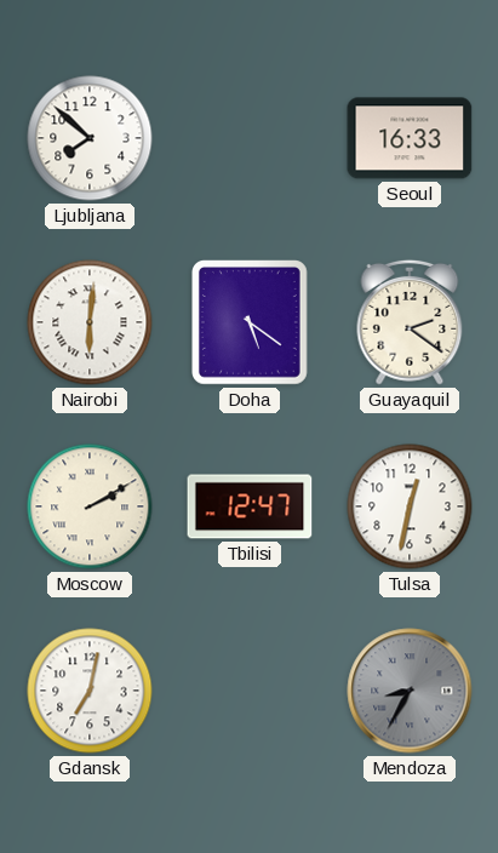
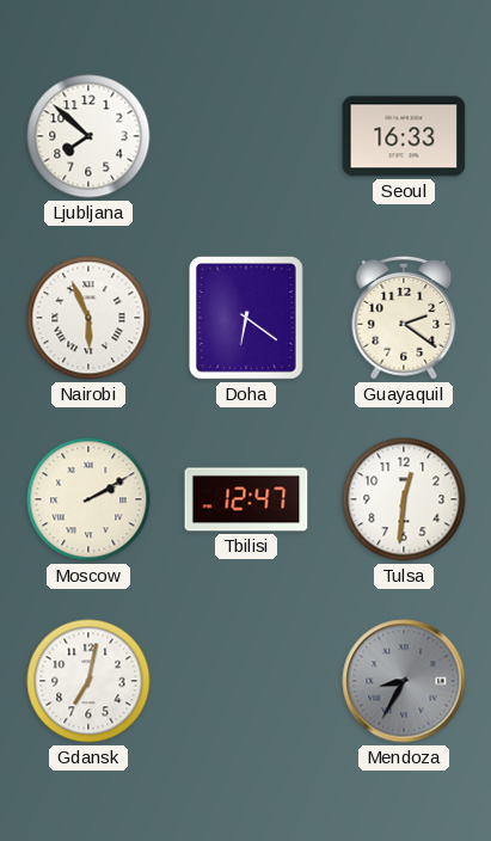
Nairobi: 6:01 -> 5:56 (88, 318)
Doha: 5:21 -> 6:21 (247, 319)
Tulsa: 12:32 -> 12:31 (404, 499)
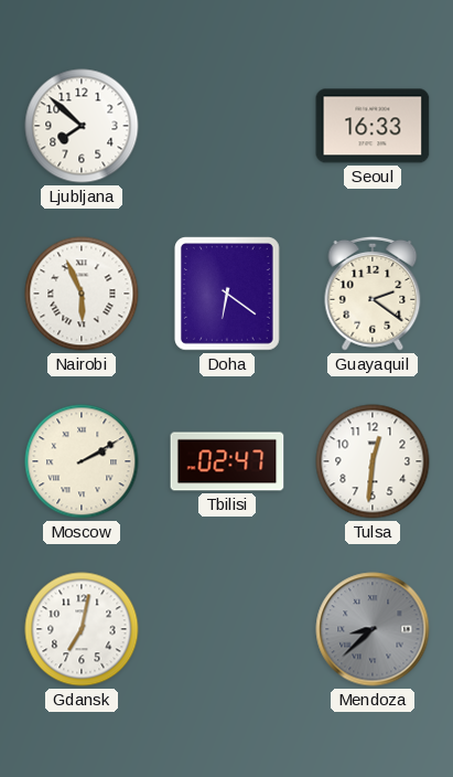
Tbilisi: 12:47 -> 02:47 (227, 461)
Mendoza: 8:35 -> 8:38 (373, 629)
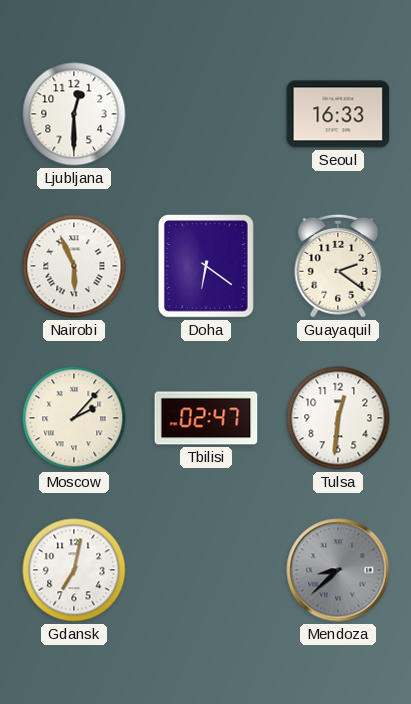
Ljubljana: 7:52 -> 12:30 (74, 114)
Moscow: 2:10 -> 2:07 (74, 418)
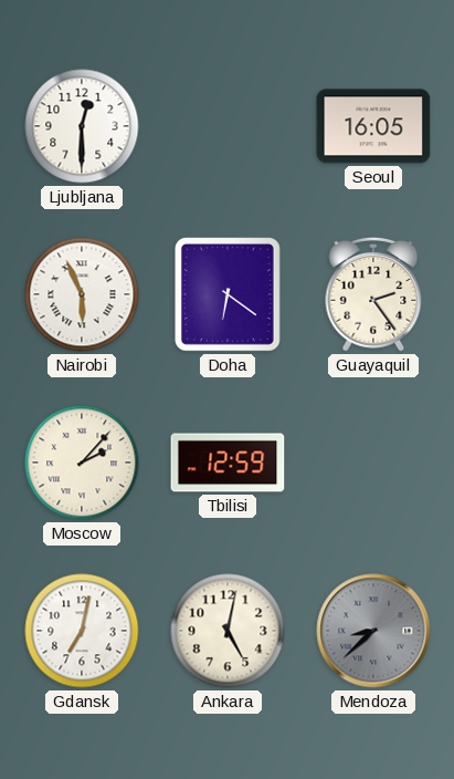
Seoul: 16:33 -> 16:05 (373, 126)
Guayaquil: 2:21 -> 2:24 (373, 294)
Tbilisi: 02:47 -> 12:59 (228, 463)
Tulsa: 12:31 -> none (338, 418)
Ankara: none -> 5:02 (228, 631)
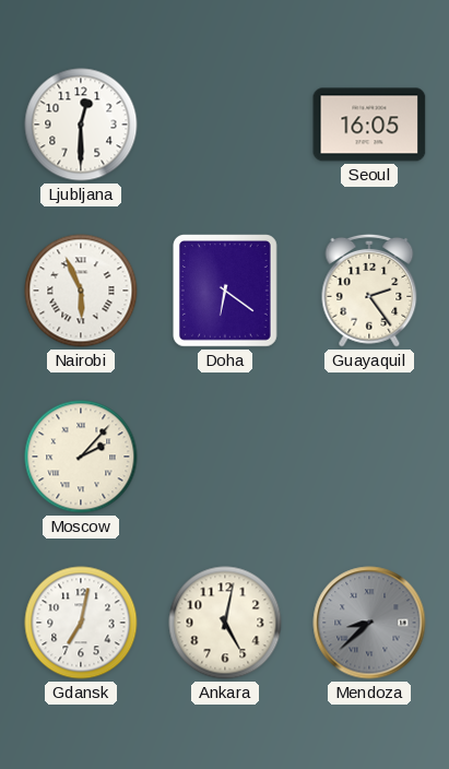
Tbilisi: 12:59 -> none (228, 463)
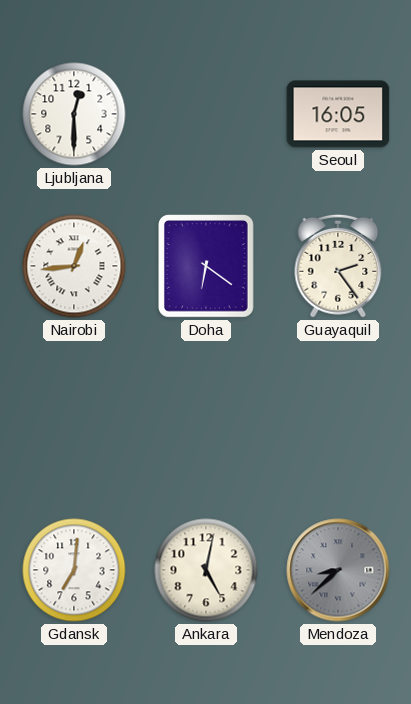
Nairobi: 5:56 -> 12:44 (74, 266)
Moscow: 2:07 -> none (81, 457)
Gdansk: 7:02 -> 7:01 (74, 570)
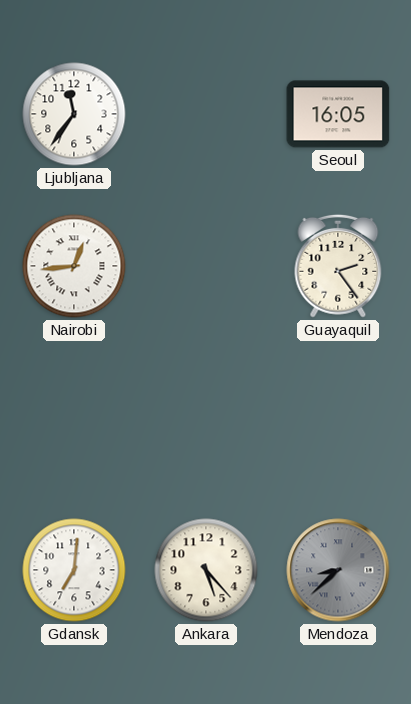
Ljubljana: 12:30 -> 11:36 (74, 114)
Doha: 6:21 -> none (207, 267)
Ankara: 5:02 -> 5:23 (206, 570)
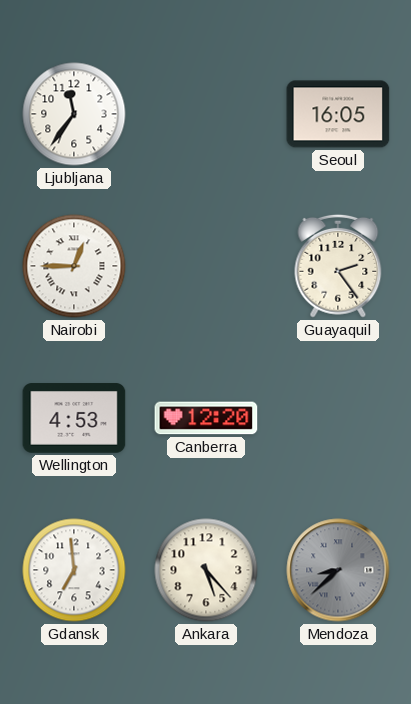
Nairobi: 12:44 -> 12:45 (74, 266)
Wellington: none -> 4:53 (74, 418)
Canberra: none -> 12:20 (206, 418)
Gdansk: 7:01 -> 6:59 (74, 570)
